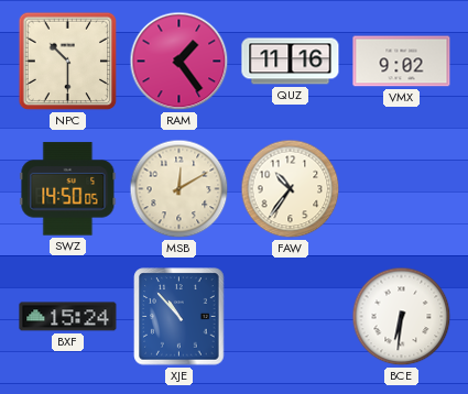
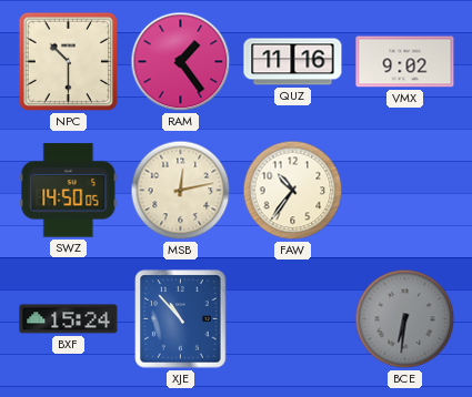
MSB: 12:10 -> 12:13 (181, 191)
BCE dial: white -> grey (405, 319)
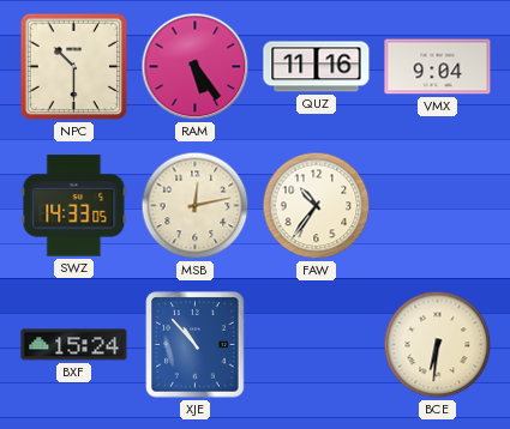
RAM: 1:24 -> 5:24 (196, 67)
VMX: 9:02 -> 9:04 (438, 67)
SWZ: 14:50 -> 14:33 (74, 206)
BCE dial: grey -> cream (438, 345)
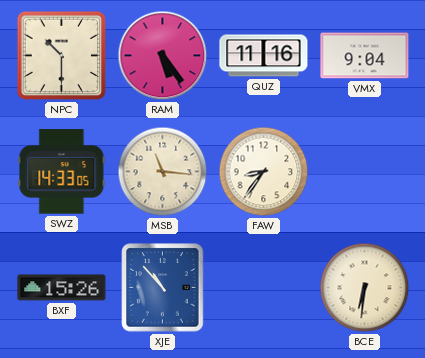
MSB: 12:13 -> 11:16 (163, 172)
FAW: 10:36 -> 8:36 (264, 172)
BXF: 15:24 -> 15:26 (62, 288)
